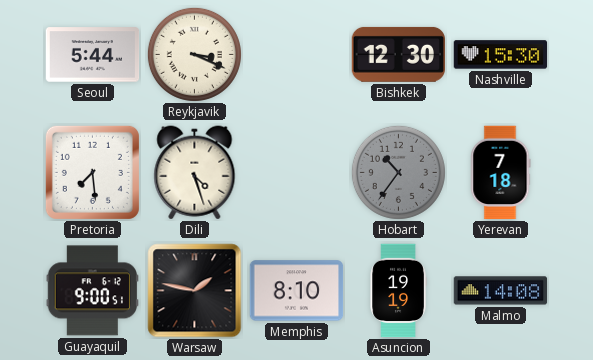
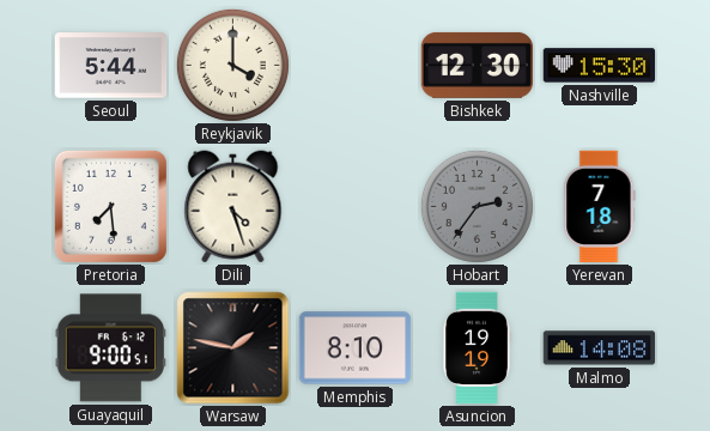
Reykjavik: 3:19 -> 4:00 (232, 65)
Hobart: 10:36 -> 2:36 (477, 206)
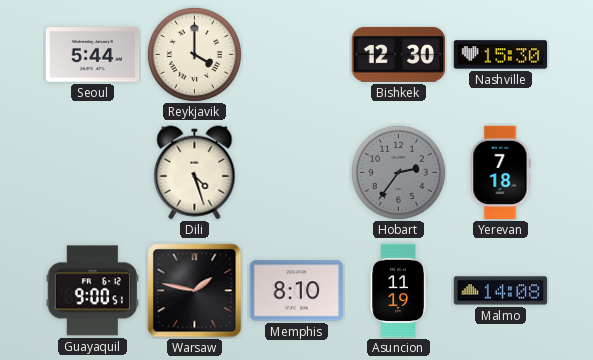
Pretoria: 7:29 -> none (110, 206)
Asuncion: 19:19 -> 11:19 (398, 291)
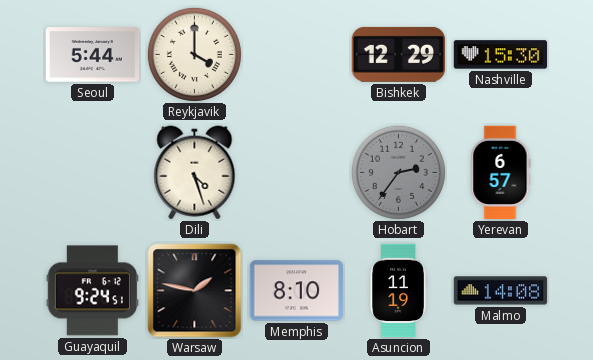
Bishkek: 12:30 -> 12:29 (399, 54)
Yerevan: 7:18 -> 6:57 (501, 173)
Guayaquil: 9:00 -> 9:24 (92, 291)
